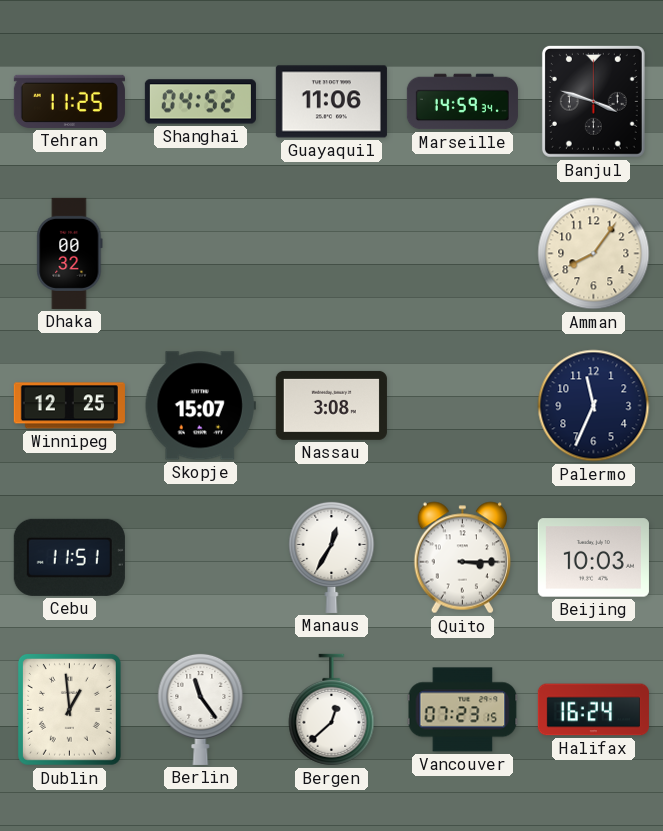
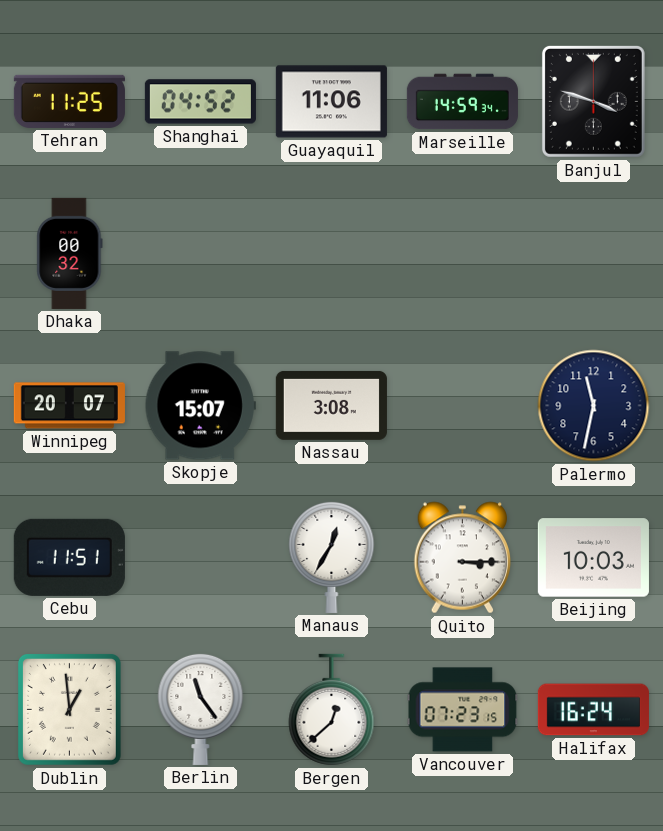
Amman: 8:06 -> none (594, 254)
Winnipeg: 12:25 -> 20:07 (69, 406)
Palermo: 11:34 -> 11:32 (594, 406)
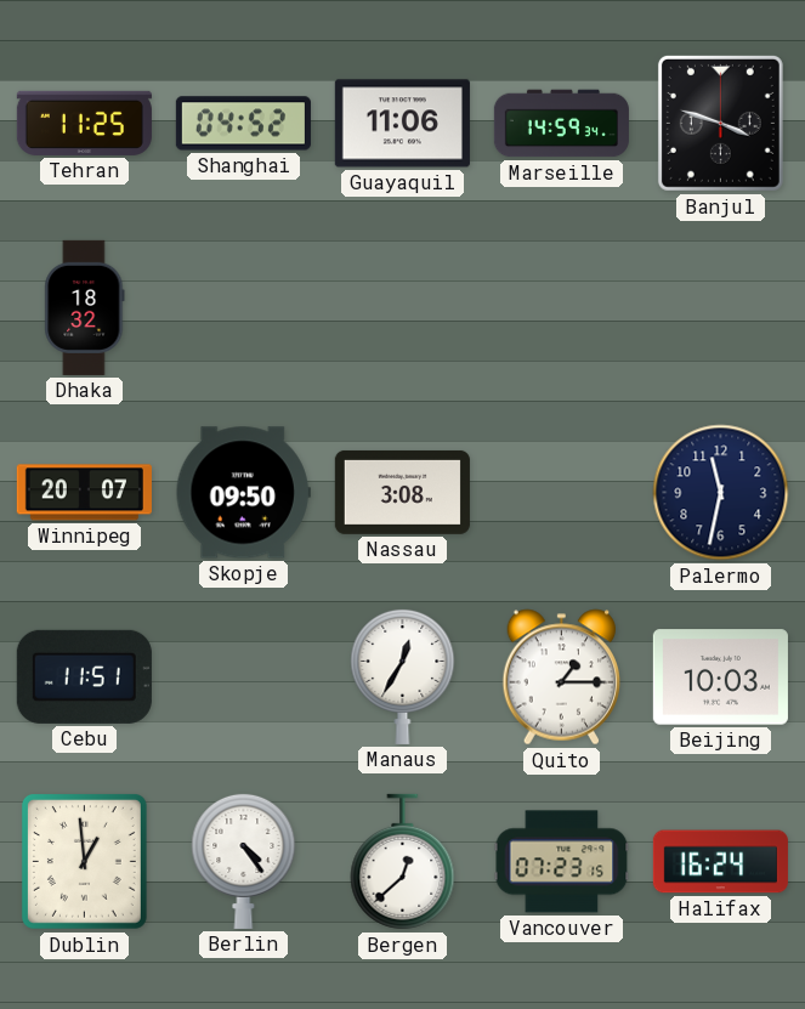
Dhaka: 00:32 -> 18:32 (85, 307)
Skopje: 15:07 -> 09:50 (243, 493)
Quito: 3:15 -> 1:15 (562, 678)
Berlin: 11:24 -> 4:24 (244, 861)
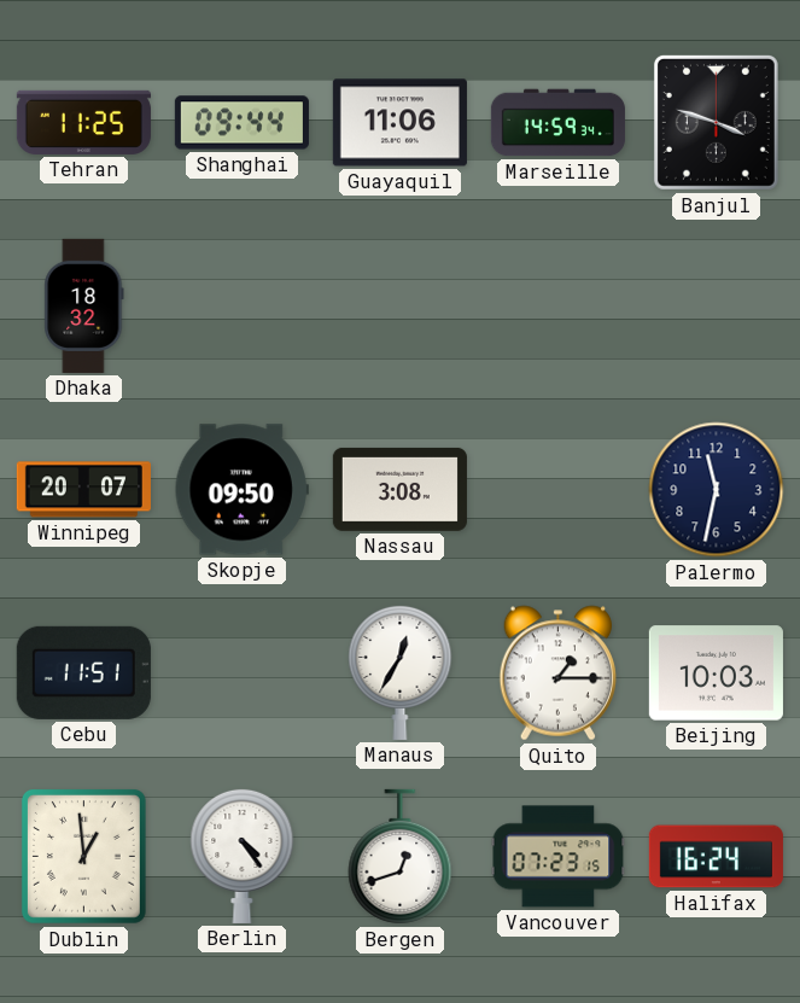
Shanghai: 04:52 -> 09:44 (241, 123)
Bergen: 12:38 -> 12:42 (401, 857)
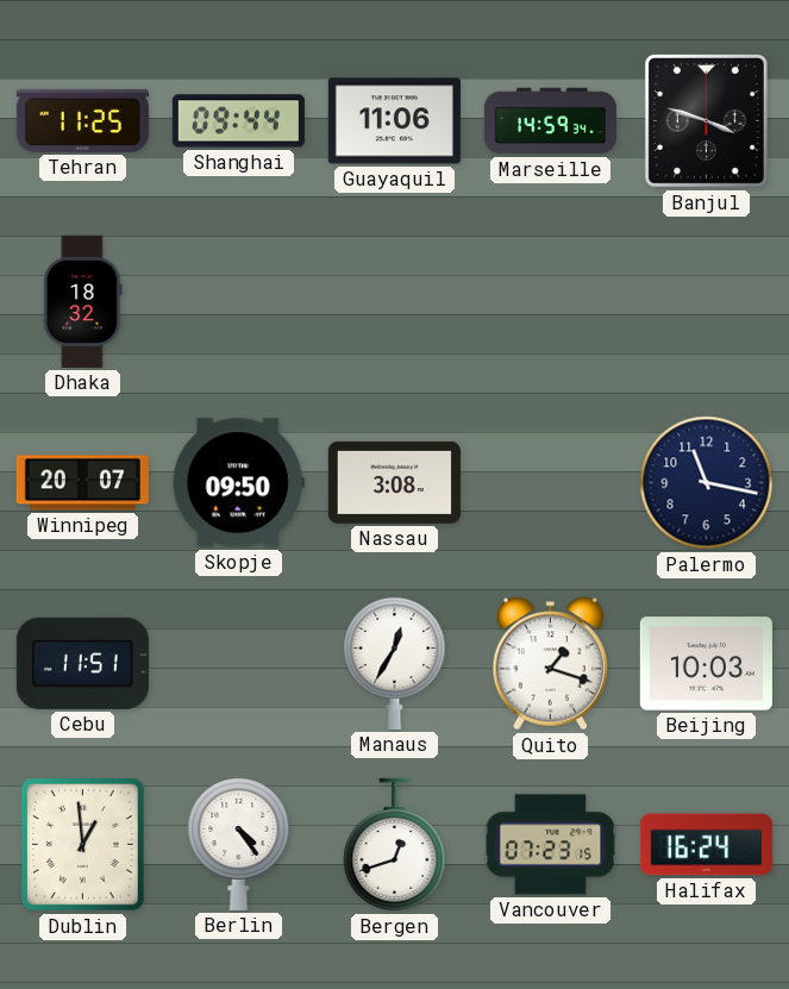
Palermo: 11:32 -> 11:17 (707, 483)
Quito: 1:15 -> 1:18 (551, 664)
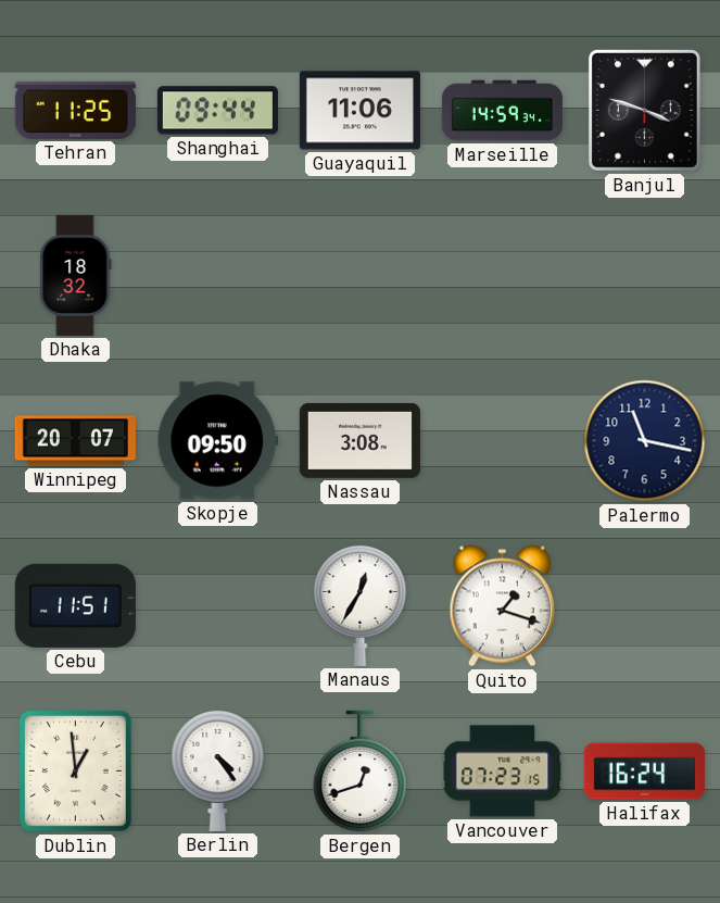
Beijing: 10:03 -> none (706, 664)
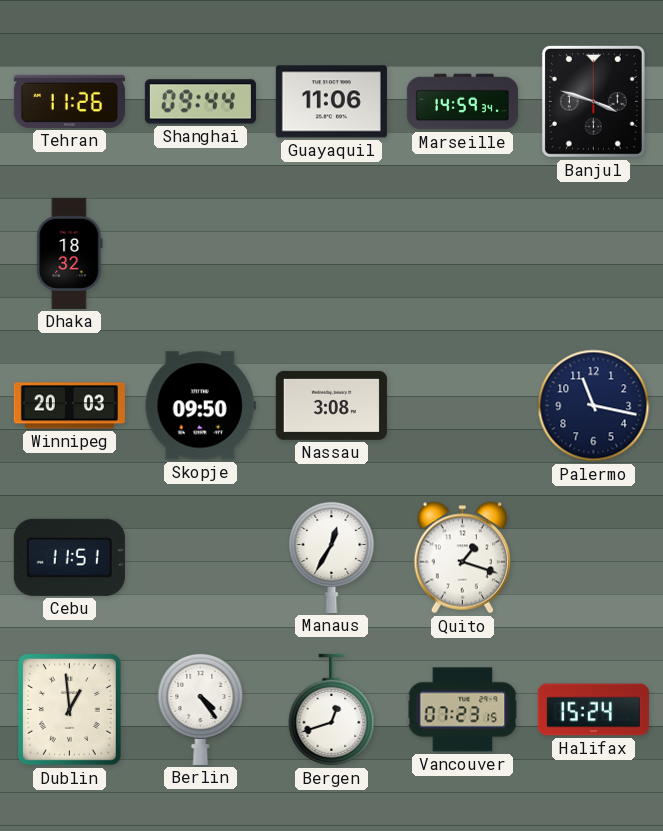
Tehran: 11:25 -> 11:26 (69, 101)
Winnipeg: 20:07 -> 20:03 (69, 406)
Halifax: 16:24 -> 15:24 (593, 710)
